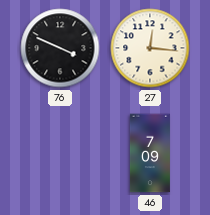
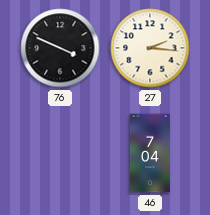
27: 12:16 -> 2:16 (150, 48)
46: 7:09 -> 7:04 (150, 153)
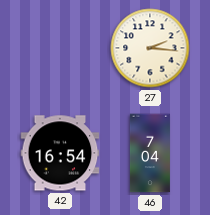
76: 3:49 -> none (60, 48)
42: none -> 16:54 (60, 153)
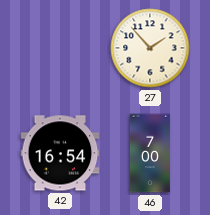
27: 2:16 -> 1:53 (150, 48)
46: 7:04 -> 7:00 (150, 153)
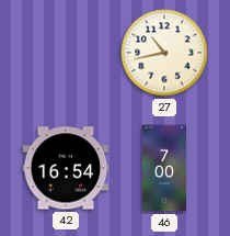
27: 1:53 -> 10:43 (164, 53)
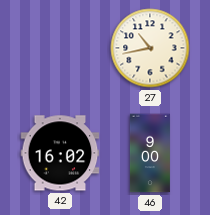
42: 16:54 -> 16:02 (60, 153)
46: 7:00 -> 9:00 (150, 153)
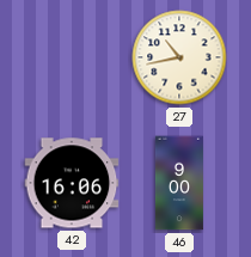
42: 16:02 -> 16:06 (72, 183)
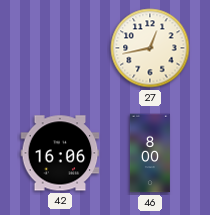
27: 10:43 -> 12:43 (150, 48)
46: 9:00 -> 8:00 (150, 153)
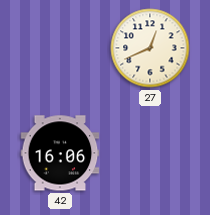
27: 12:43 -> 12:41 (150, 48)
46: 8:00 -> none (150, 153)
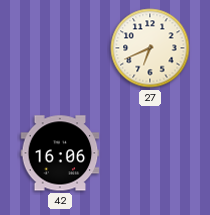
27: 12:41 -> 6:41 (150, 48)
